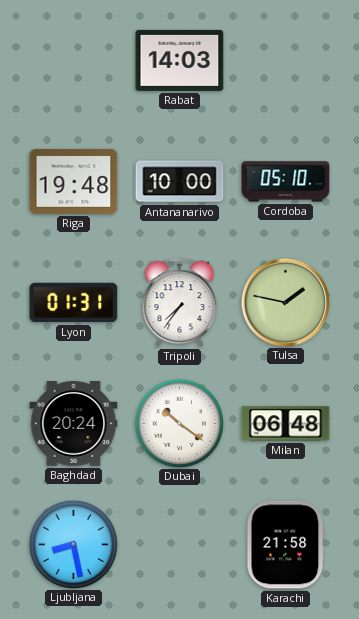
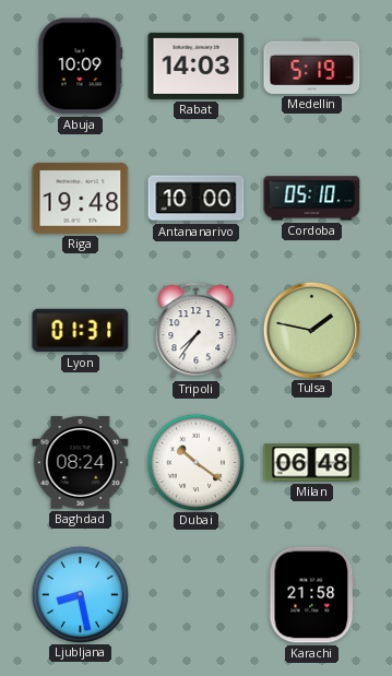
Abuja: none -> 10:09 (81, 67)
Medellin: none -> 5:19 (312, 66)
Baghdad: 20:24 -> 08:24 (81, 463)
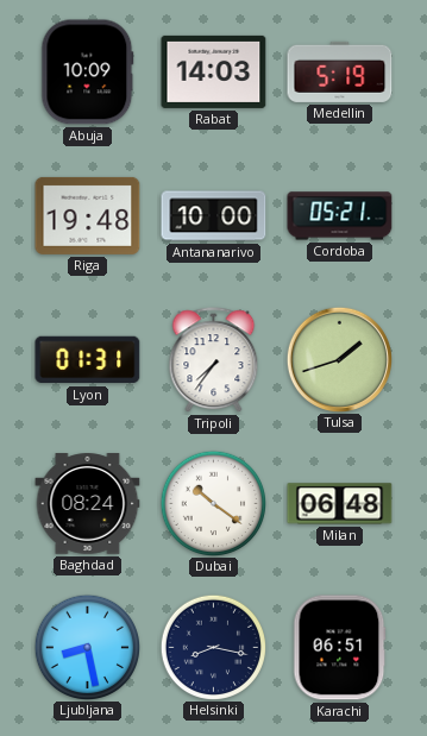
Cordoba: 05:10 -> 05:21 (340, 216)
Tulsa: 1:47 -> 1:42 (339, 359)
Helsinki: none -> 8:17 (213, 647)
Karachi: 21:58 -> 06:51 (340, 648)
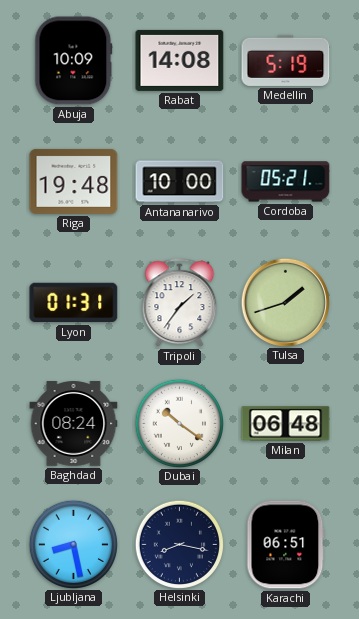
Rabat: 14:03 -> 14:08 (180, 60)
Tripoli: 7:36 -> 1:36 (180, 303)
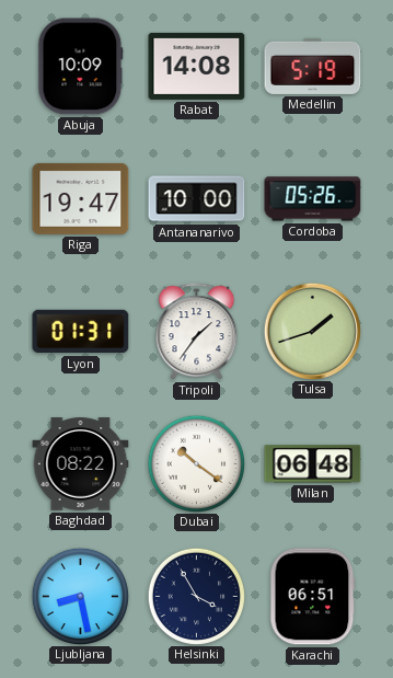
Riga: 19:48 -> 19:47 (81, 198)
Cordoba: 05:21 -> 05:26 (313, 199)
Baghdad: 08:24 -> 08:22 (81, 464)
Helsinki: 8:17 -> 3:55 (196, 596)
